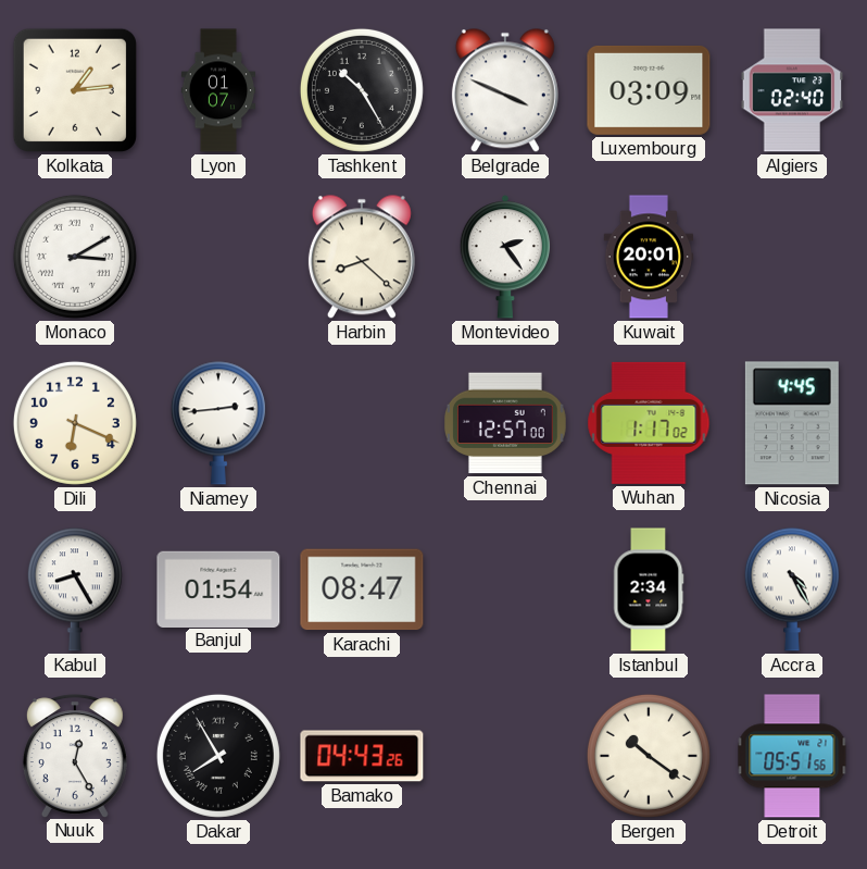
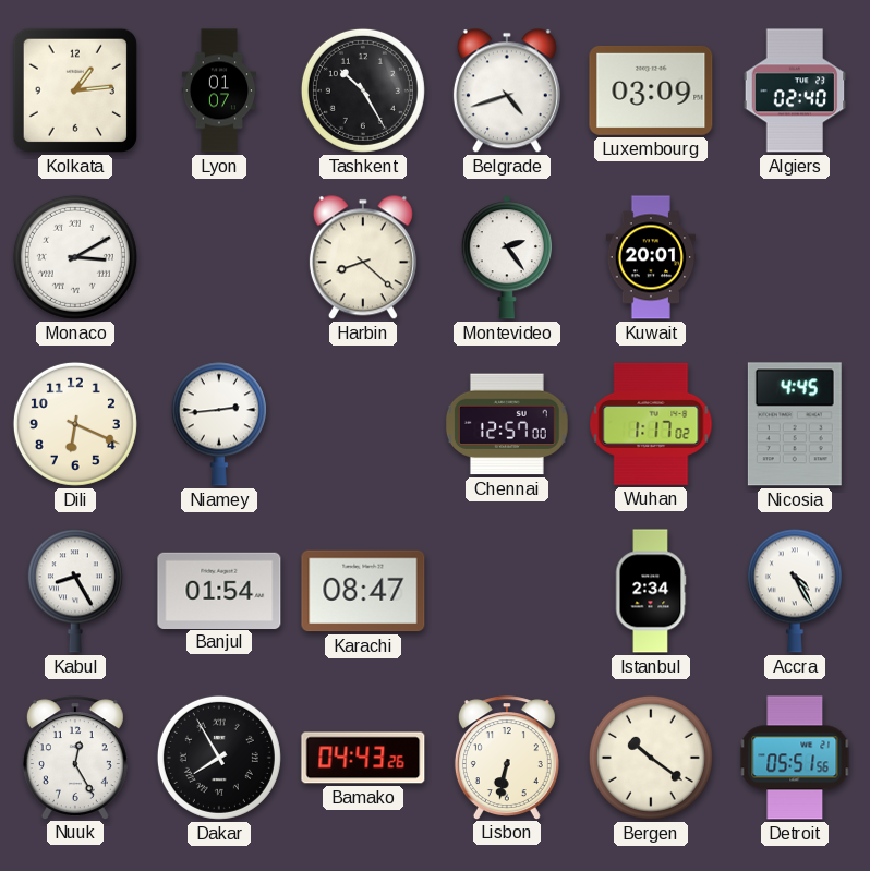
Belgrade: 3:49 -> 4:42 (507, 90)
Lisbon: none -> 6:32 (507, 758)
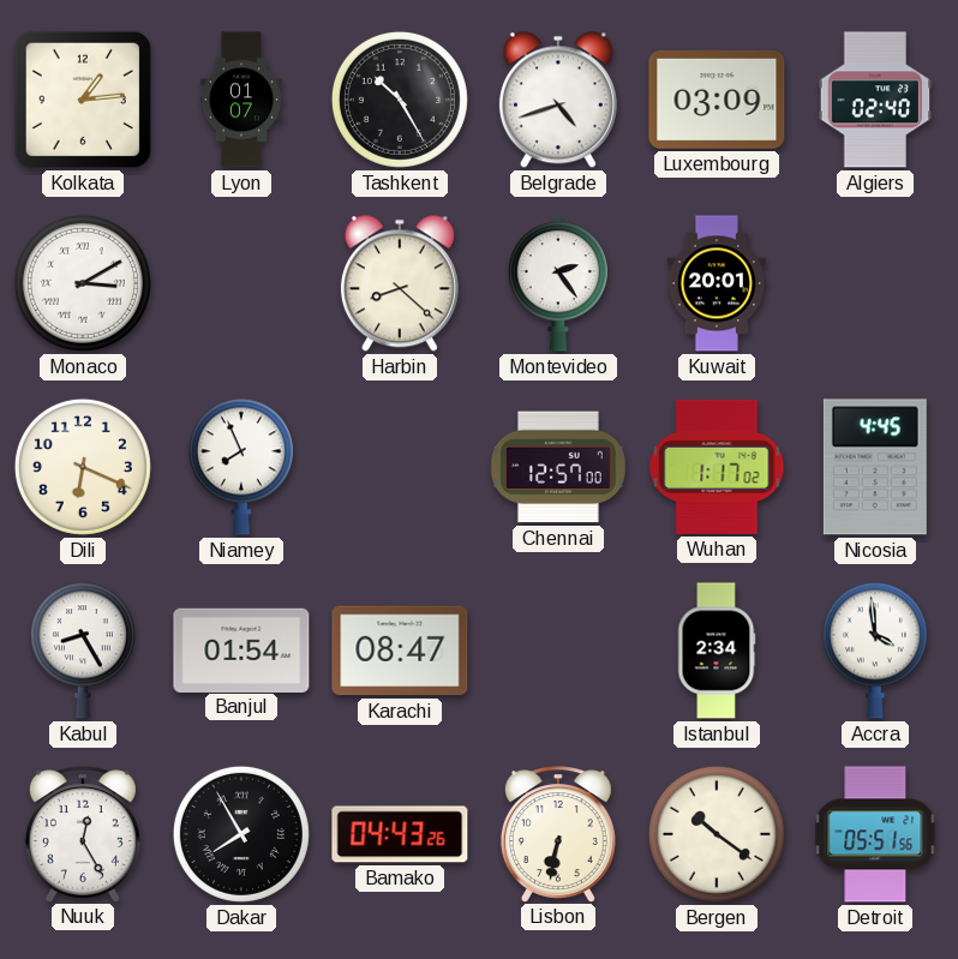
Niamey: 2:44 -> 7:56 (241, 467)
Accra: 4:25 -> 3:59 (875, 651)
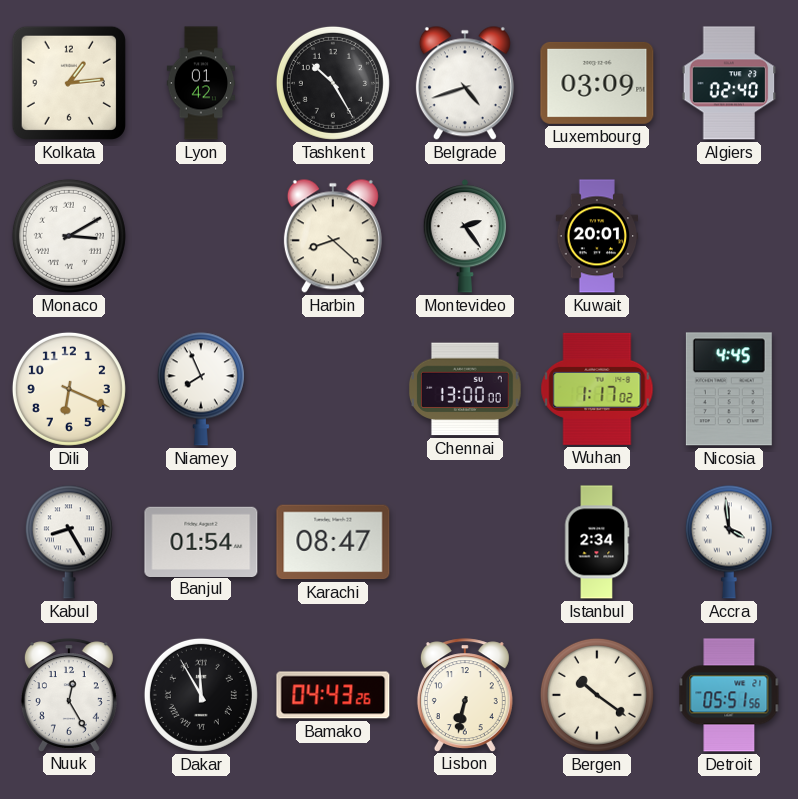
Lyon: 01:07 -> 01:42 (201, 83)
Chennai: 12:57 -> 13:00 (465, 389)
Dakar: 7:55 -> 11:55 (201, 695)
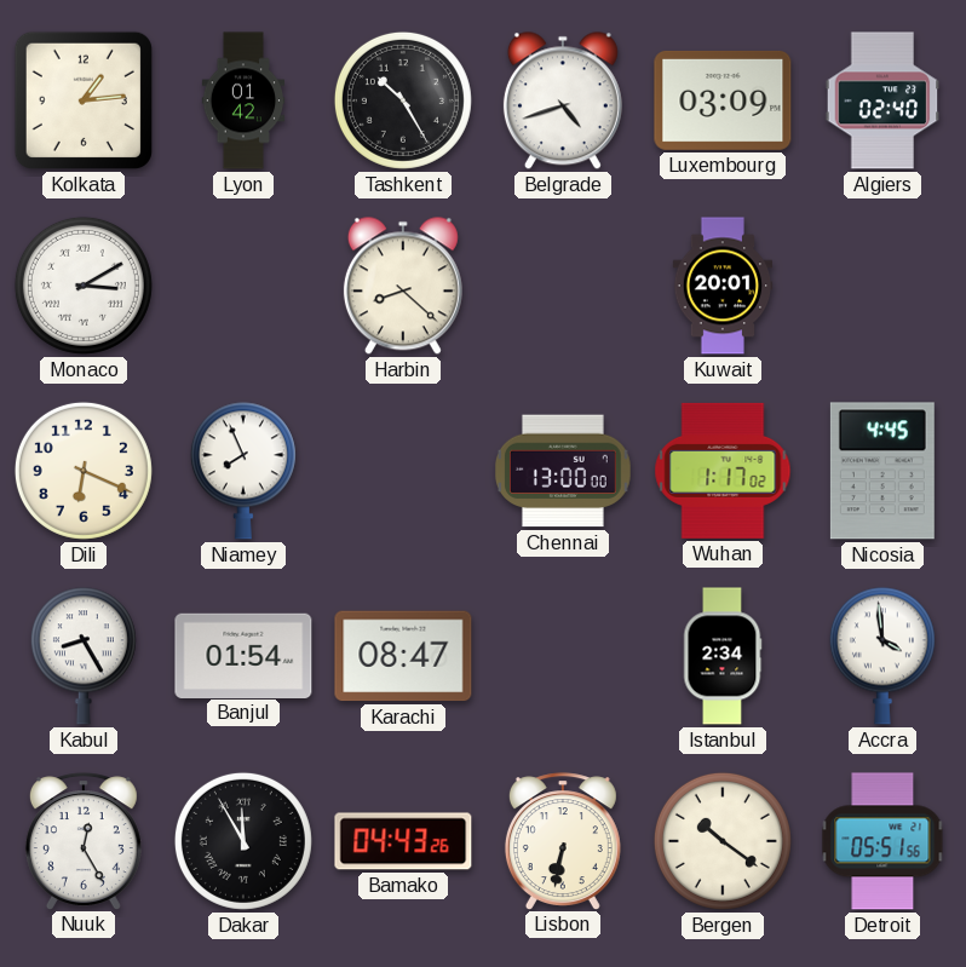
Montevideo: 2:24 -> none (464, 236)
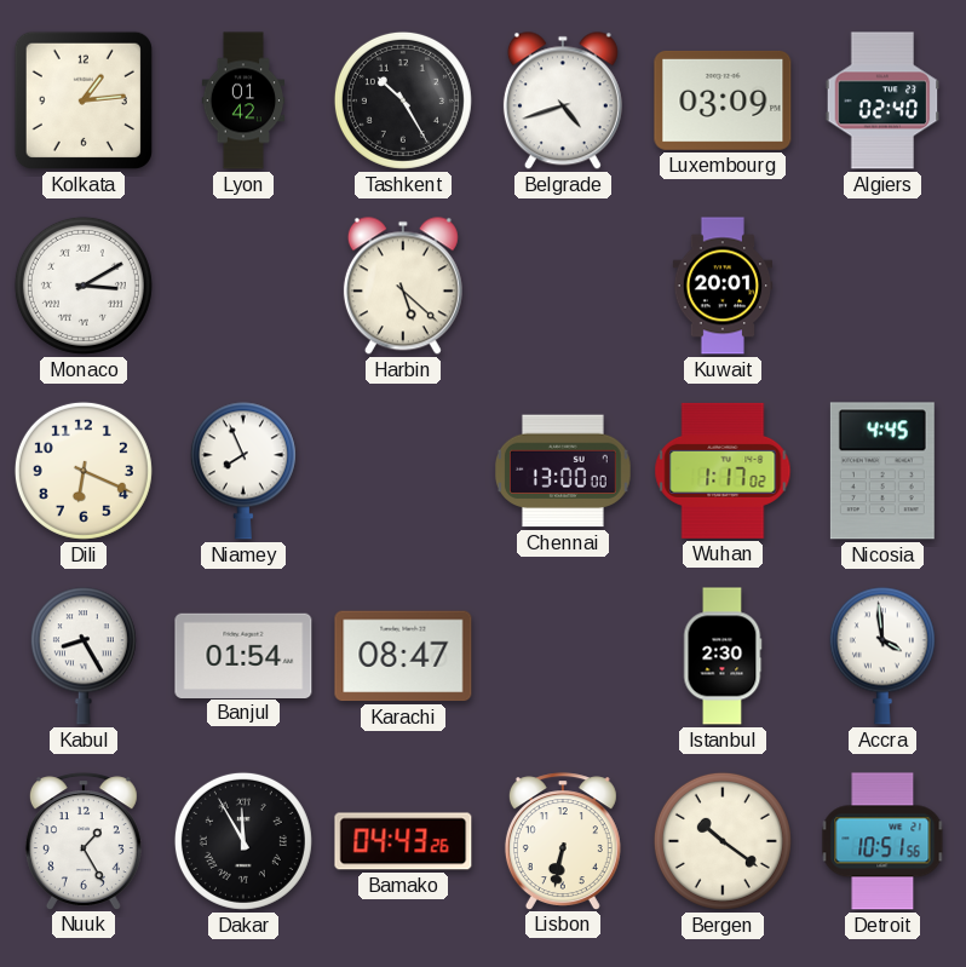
Harbin: 8:22 -> 5:22 (403, 286)
Istanbul: 2:34 -> 2:30 (723, 656)
Nuuk: 12:25 -> 1:25 (84, 841)
Detroit: 05:51 -> 10:51 (882, 841)
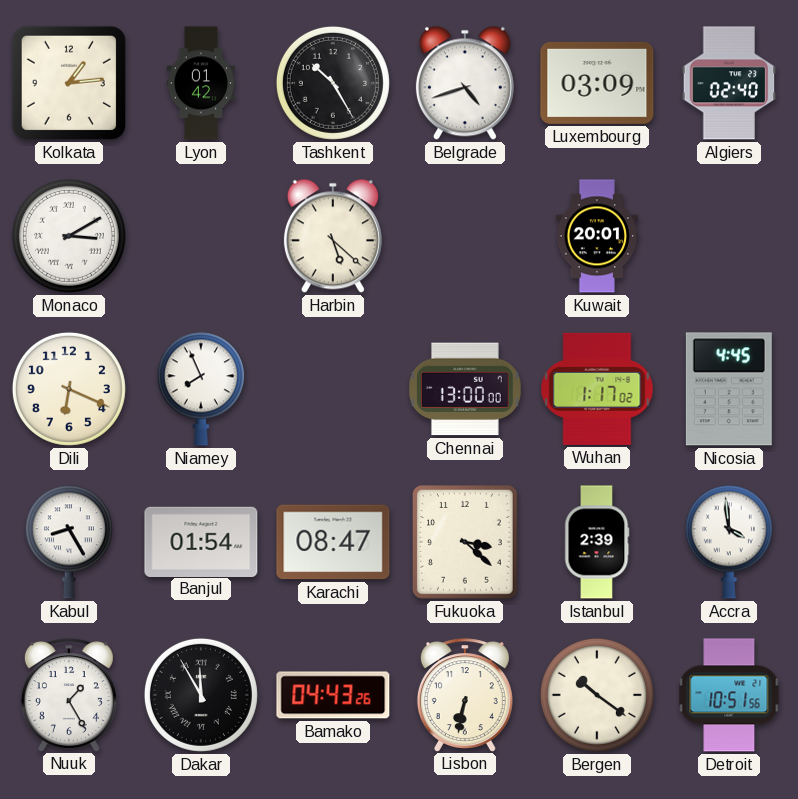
Fukuoka: none -> 3:22 (465, 543)
Istanbul: 2:30 -> 2:39 (597, 542)
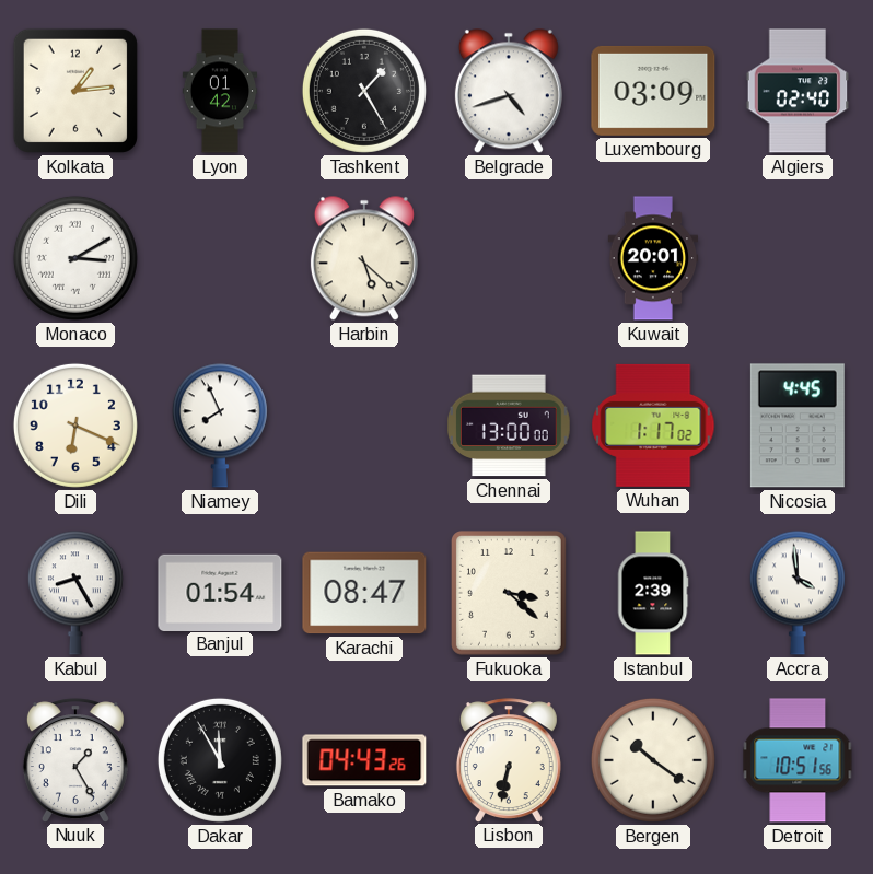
Tashkent: 10:25 -> 1:25 (364, 91)
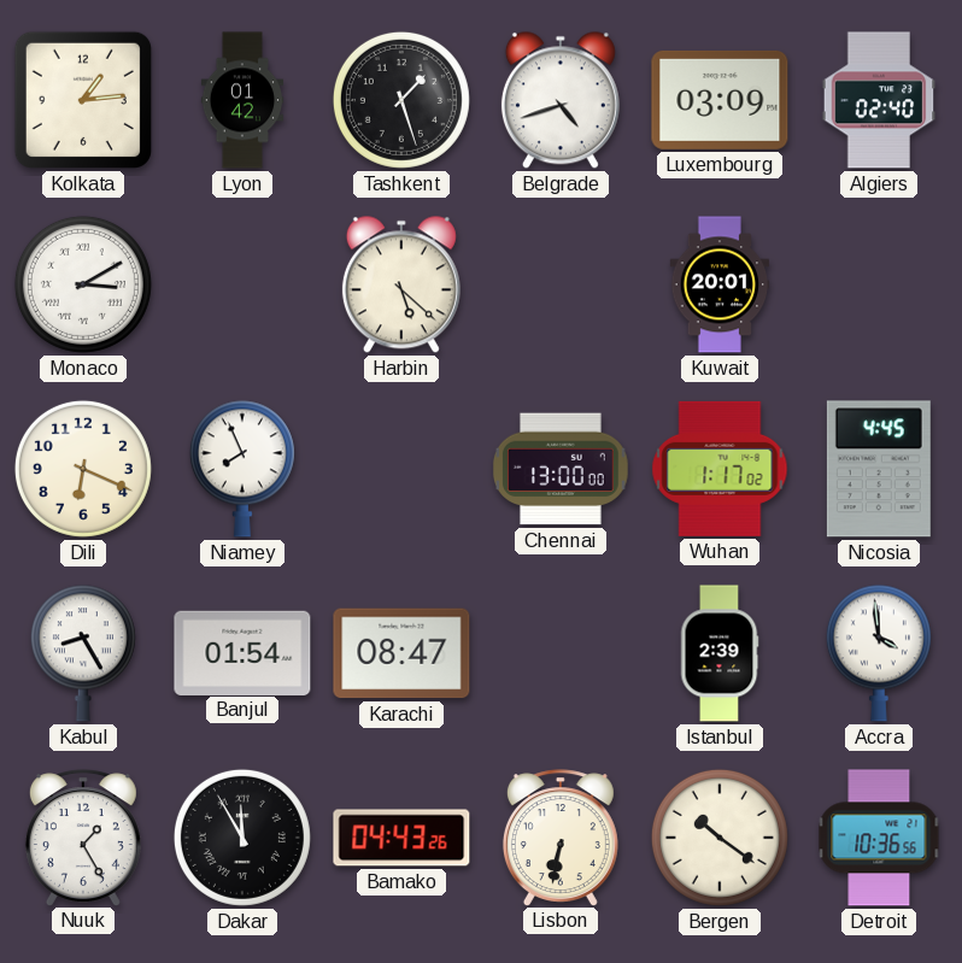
Tashkent: 1:25 -> 1:27 (401, 100)
Fukuoka: 3:22 -> none (509, 594)
Detroit: 10:51 -> 10:36 (879, 838)
